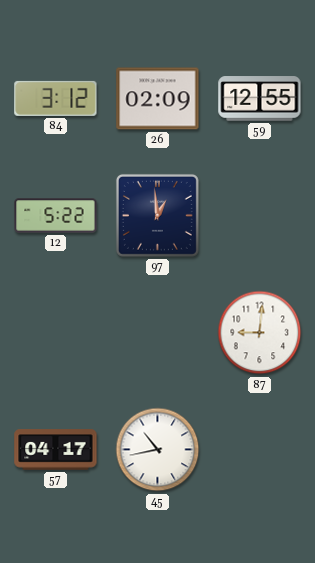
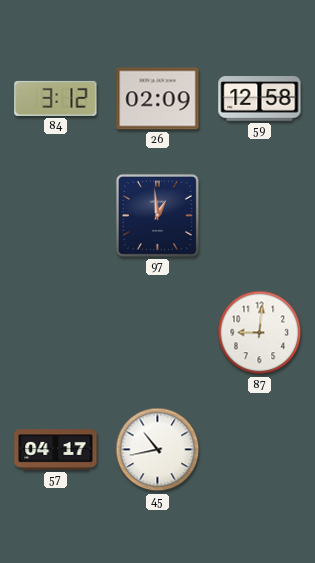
59: 12:55 -> 12:58 (260, 99)
12: 5:22 -> none (56, 216)
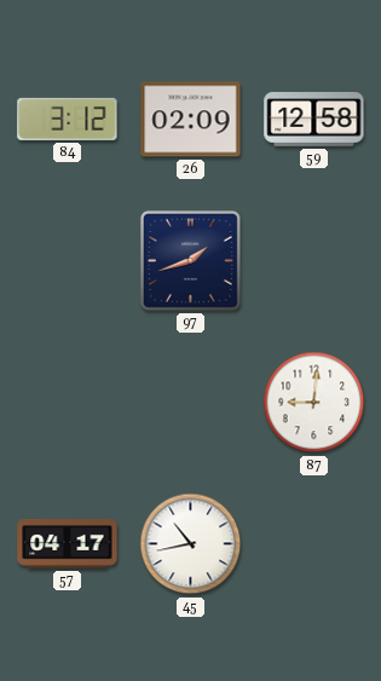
97: 12:59 -> 1:42 (190, 260)
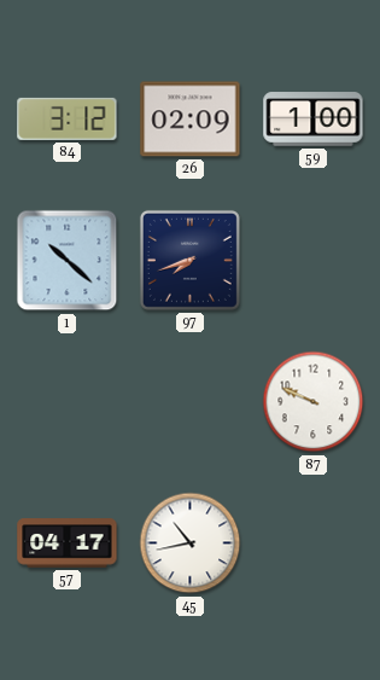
59: 12:58 -> 1:00 (314, 120)
1: none -> 10:22 (68, 261)
97: 1:42 -> 7:42 (189, 260)
87: 9:01 -> 9:49 (314, 402)
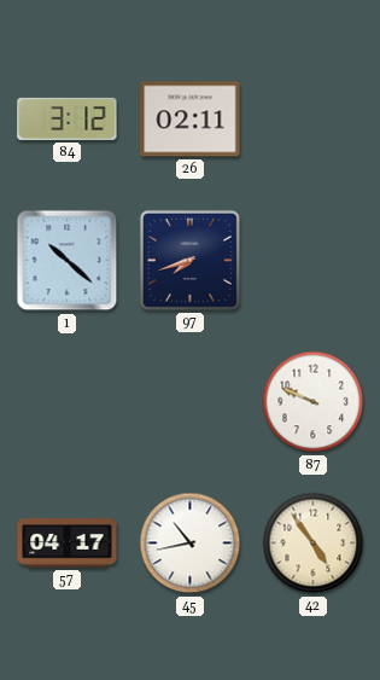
26: 02:09 -> 02:11 (191, 120)
59: 1:00 -> none (314, 120)
42: none -> 4:54 (314, 544)
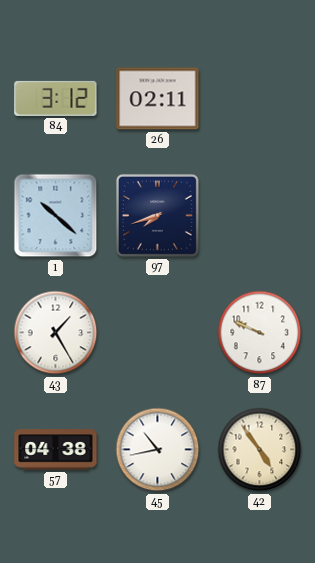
43: none -> 1:25 (56, 333)
57: 04:17 -> 04:38 (56, 450)
